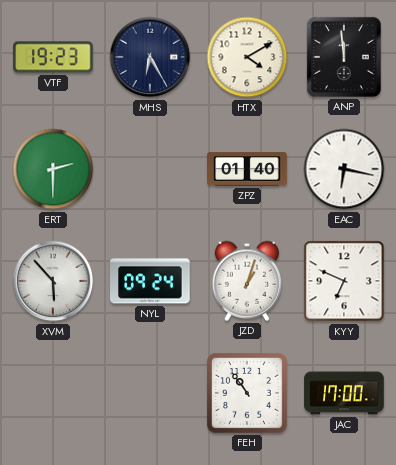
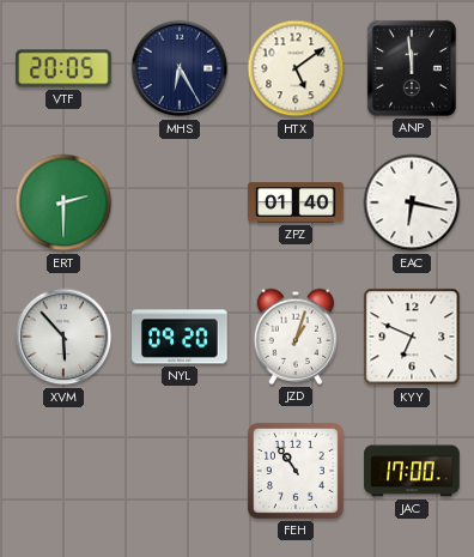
VTF: 19:23 -> 20:05 (63, 68)
HTX: 4:10 -> 5:09 (296, 68)
NYL: 09:24 -> 09:20 (180, 337)
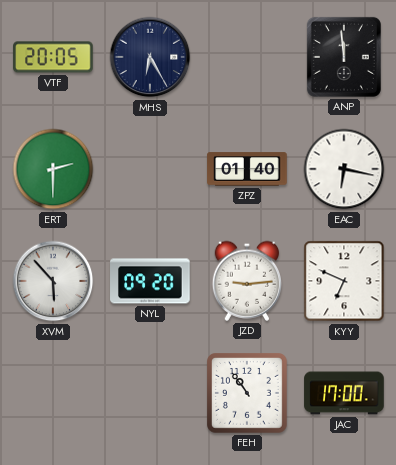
HTX: 5:09 -> none (296, 68)
JZD: 1:03 -> 9:14 (247, 281)
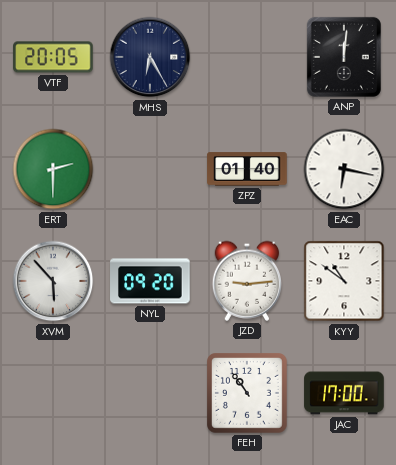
ANP: 11:59 -> 12:01 (344, 57)
KYY: 6:49 -> 10:51 (344, 281)
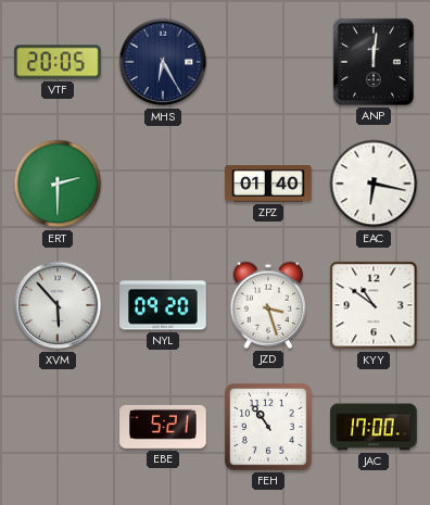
JZD: 9:14 -> 3:27 (268, 305)
EBE: none -> 5:21 (163, 427)
